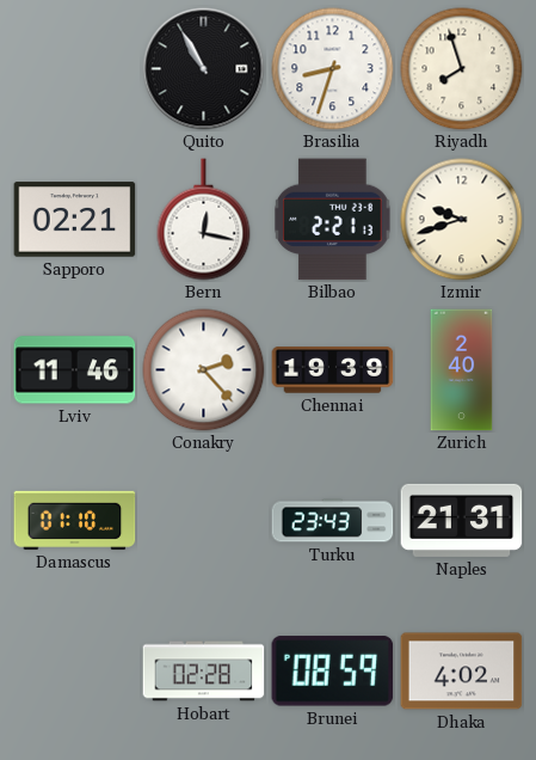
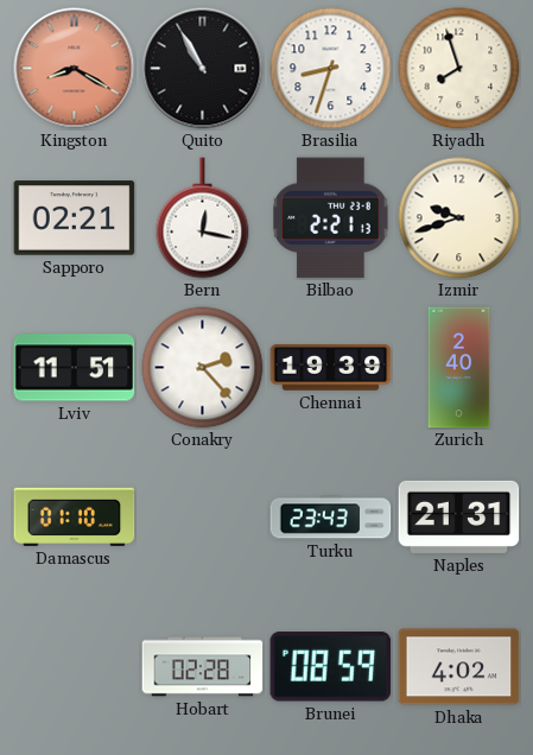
Kingston: none -> 8:20 (75, 69)
Lviv: 11:46 -> 11:51 (75, 368)
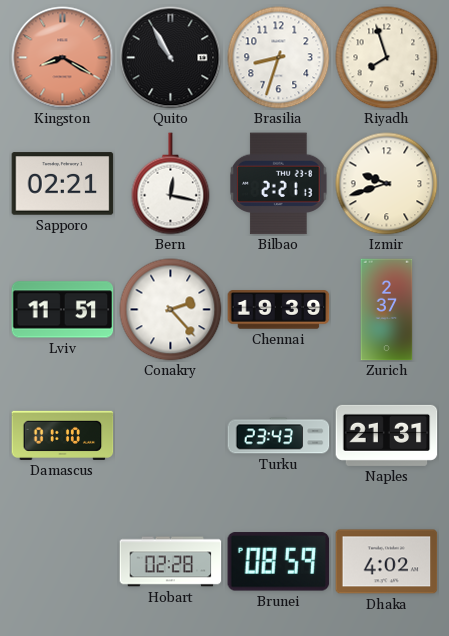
Zurich: 2:40 -> 2:37 (387, 310)
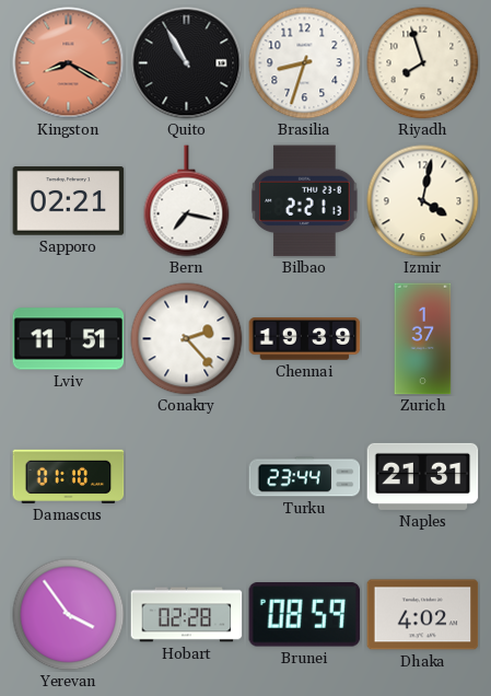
Bern: 12:17 -> 7:17 (187, 201)
Izmir: 9:42 -> 4:02 (423, 201)
Zurich: 2:37 -> 1:37 (423, 339)
Turku: 23:43 -> 23:44 (305, 477)
Yerevan: none -> 3:54 (69, 615)
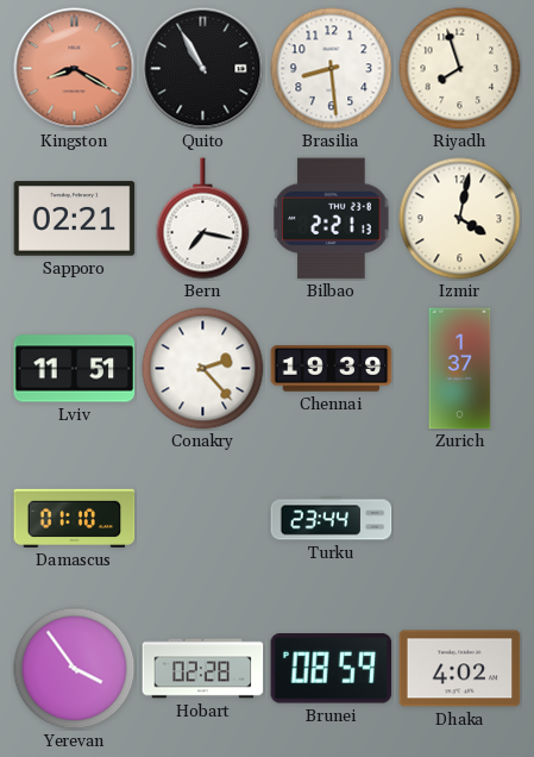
Brasilia: 8:33 -> 8:29 (332, 69)
Naples: 21:31 -> none (423, 476)
